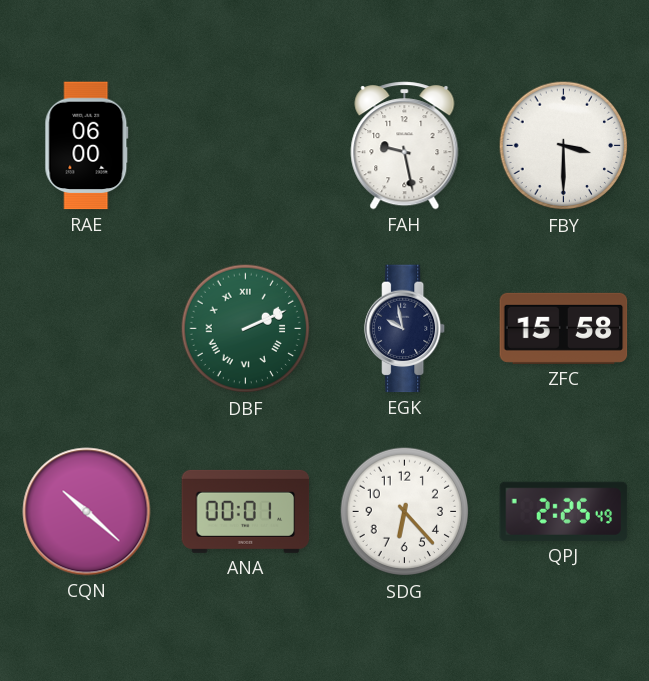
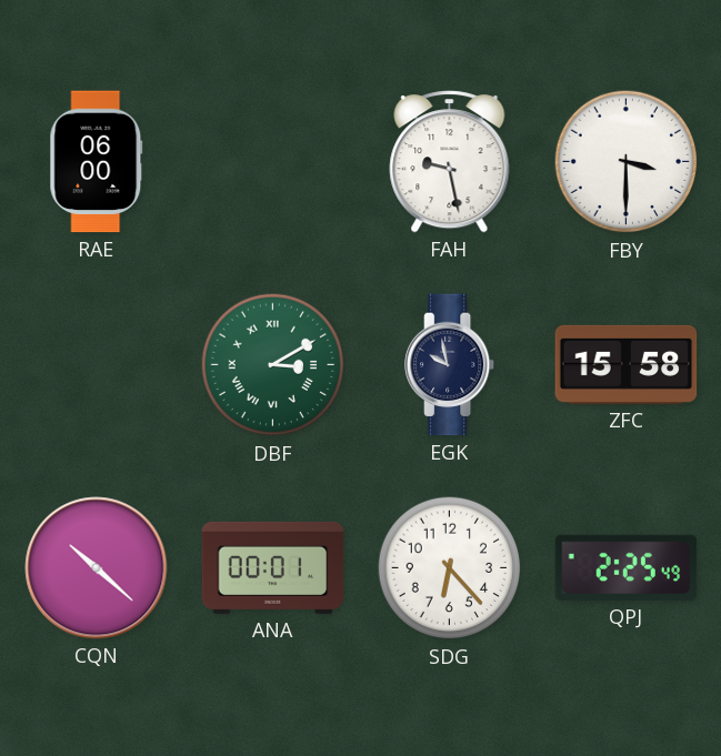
DBF: 2:11 -> 3:10 (273, 365)
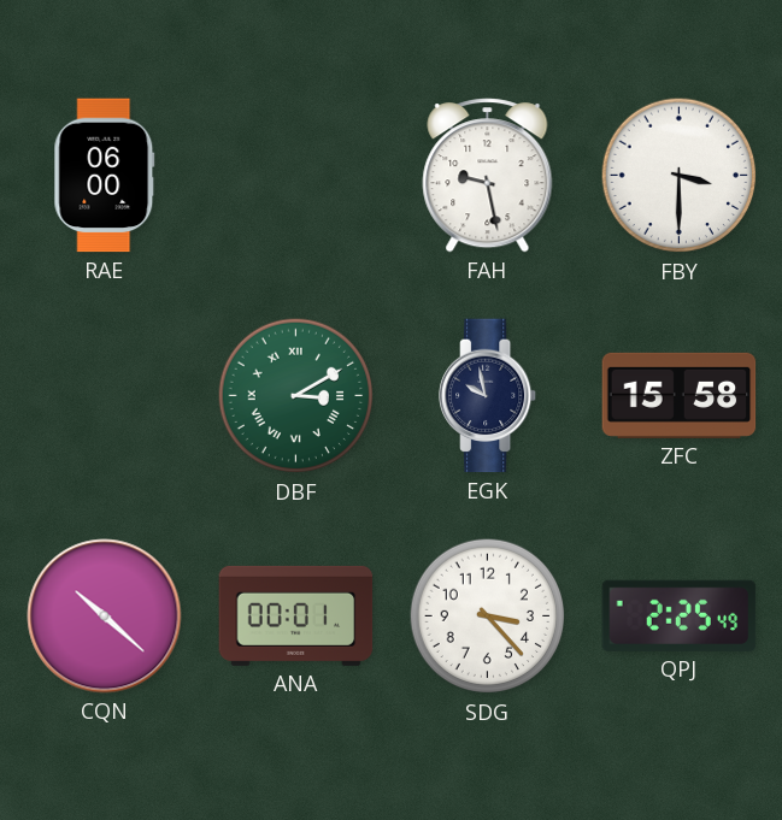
SDG: 6:23 -> 3:23 (488, 617)
